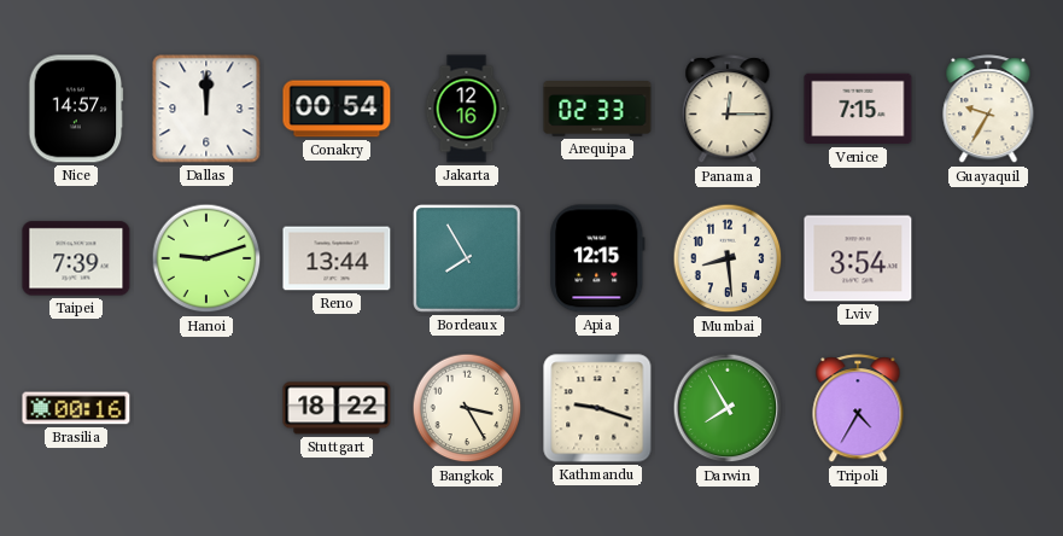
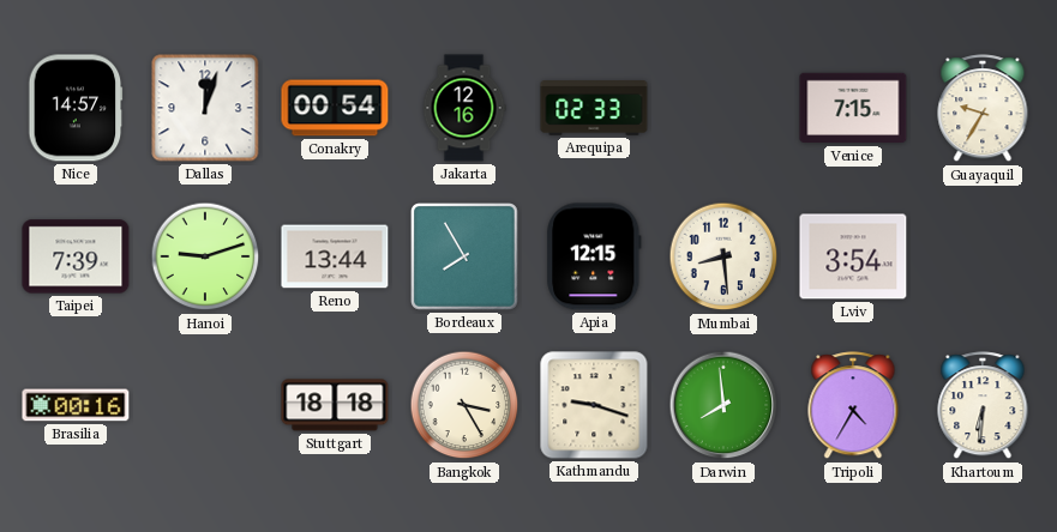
Dallas: 12:00 -> 12:03 (205, 108)
Panama: 12:15 -> none (728, 110)
Stuttgart: 18:22 -> 18:18 (335, 405)
Darwin: 7:55 -> 7:59 (723, 405)
Khartoum: none -> 6:31 (983, 406)
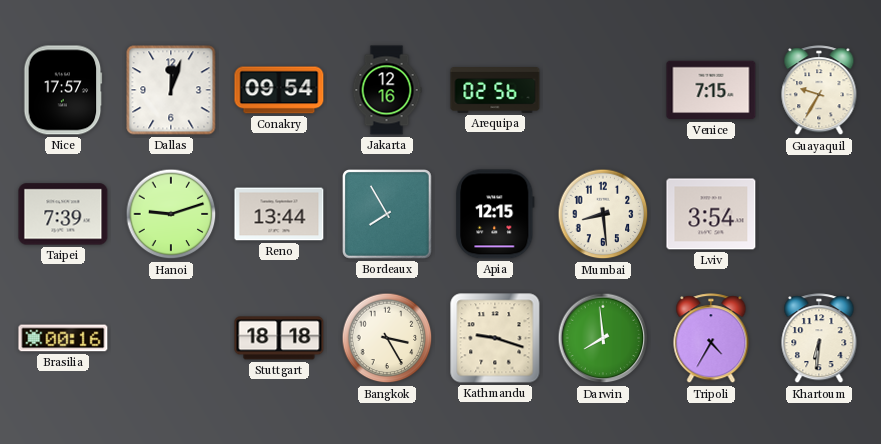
Nice: 14:57 -> 17:57 (63, 90)
Conakry: 00:54 -> 09:54 (279, 90)
Arequipa: 02:33 -> 02:56 (495, 91)
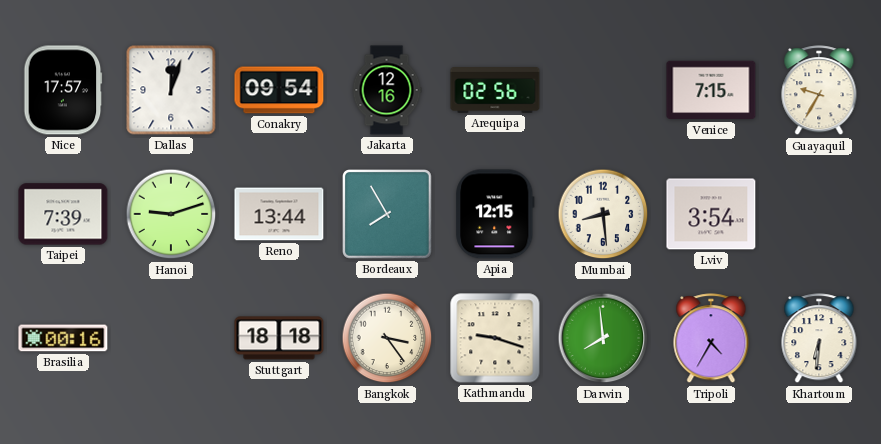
Bangkok: 3:25 -> 3:24 (387, 338)
